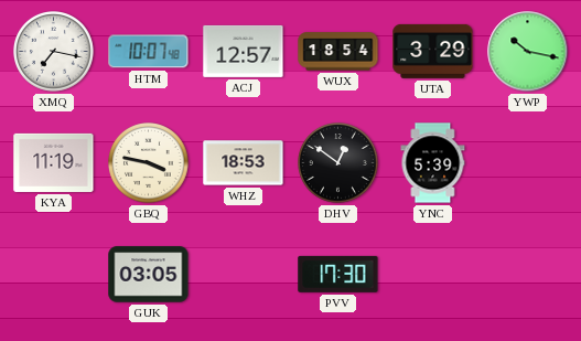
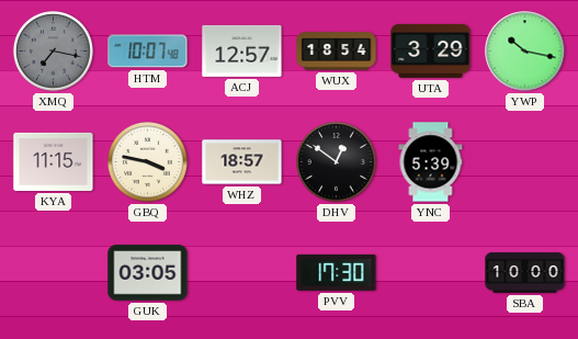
XMQ dial: white -> grey (54, 52)
KYA: 11:19 -> 11:15 (54, 161)
WHZ: 18:53 -> 18:57 (242, 162)
SBA: none -> 10:00 (525, 273)
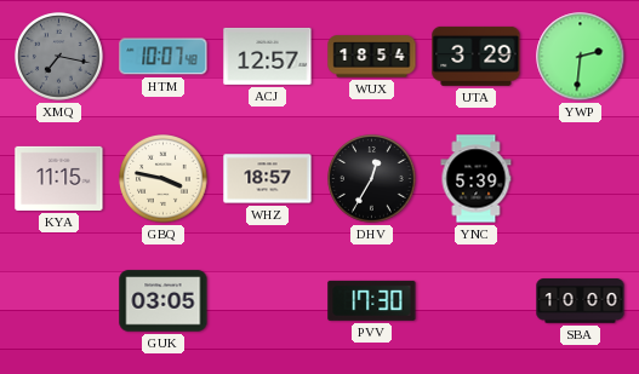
YWP: 10:17 -> 2:31 (581, 57)
DHV: 12:51 -> 12:35 (372, 179)
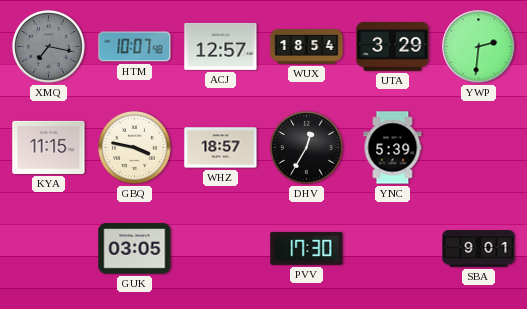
SBA: 10:00 -> 9:01 (479, 249)
